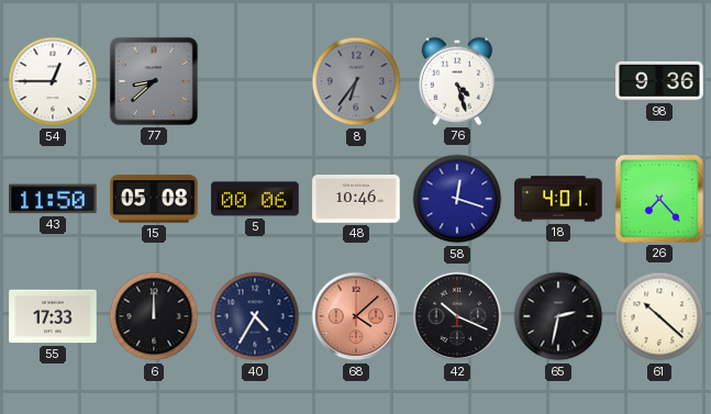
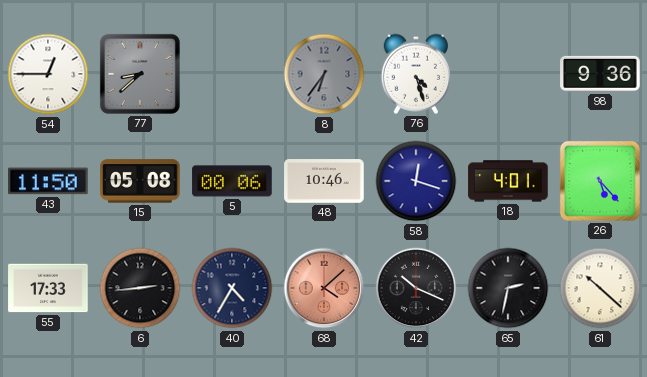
26: 7:23 -> 5:23 (600, 181)
6: 12:00 -> 2:44 (140, 288)
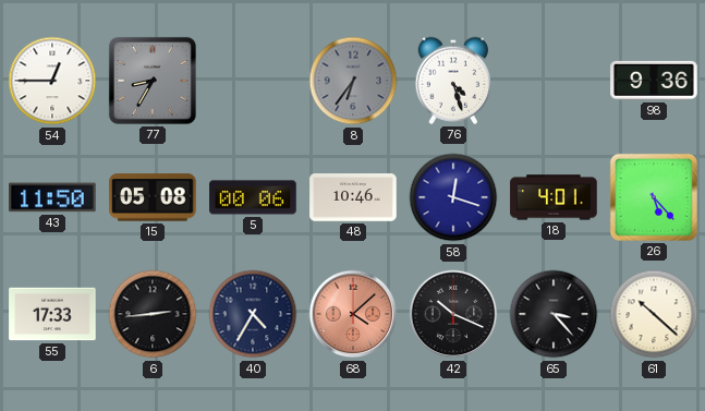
77: 8:38 -> 8:35 (153, 81)
65: 2:32 -> 3:23 (554, 314)
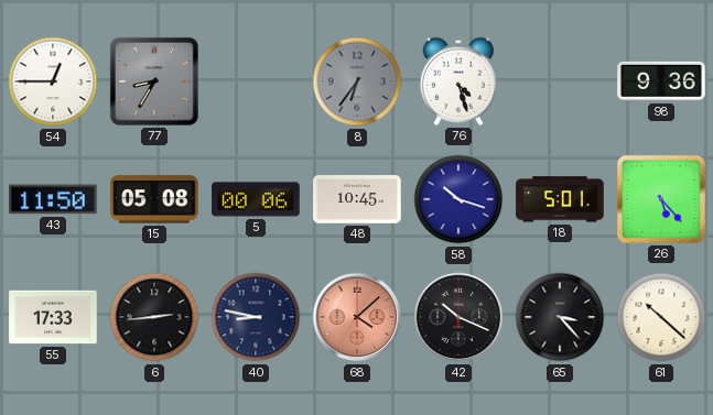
48: 10:46 -> 10:45 (357, 199)
58: 12:18 -> 10:18 (458, 199)
18: 4:01 -> 5:01 (560, 199)
40: 4:35 -> 8:47 (256, 317)
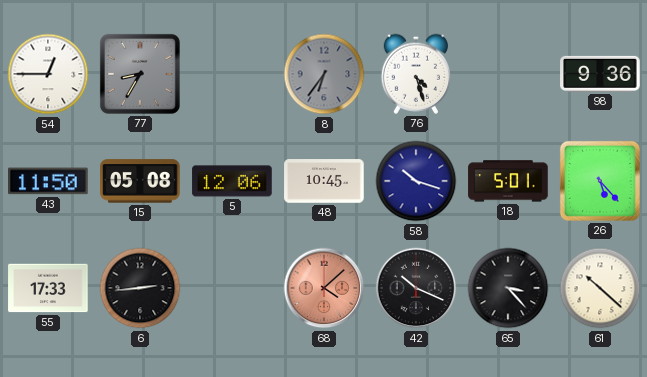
5: 00:06 -> 12:06 (232, 181)
40: 8:47 -> none (256, 317)
